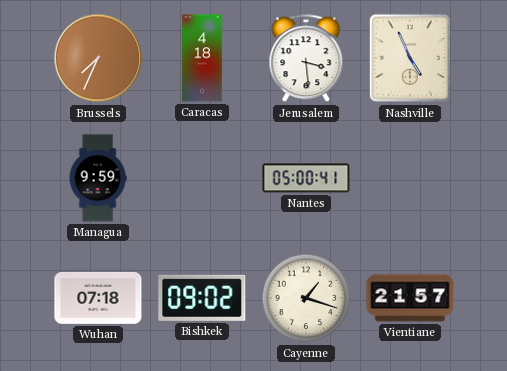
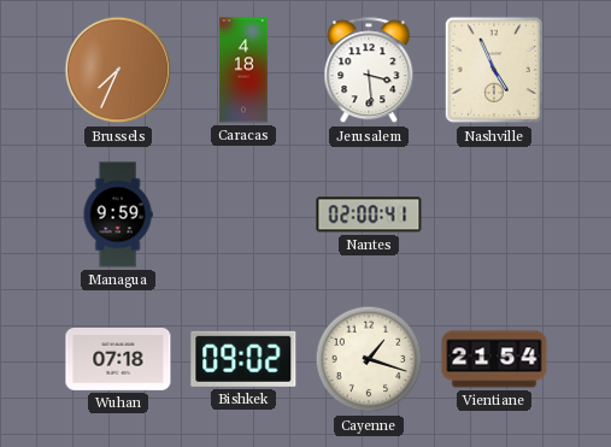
Nantes: 05:00 -> 02:00 (369, 214)
Vientiane: 21:57 -> 21:54 (494, 359)
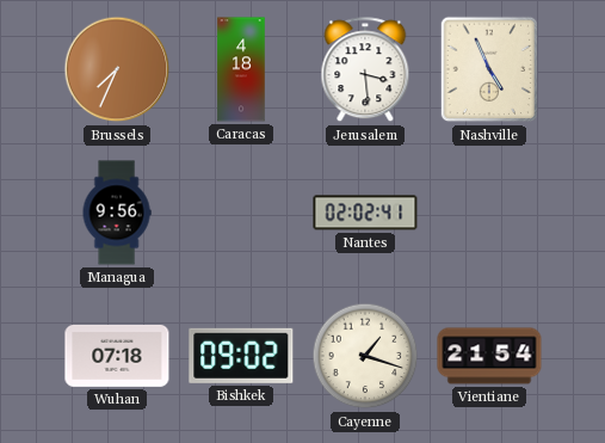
Managua: 9:59 -> 9:56 (117, 213)
Nantes: 02:00 -> 02:02 (365, 213)
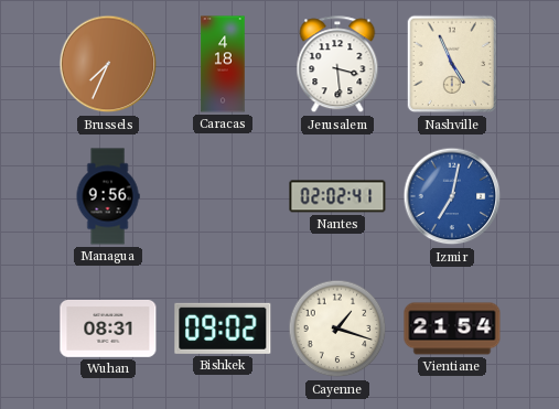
Izmir: none -> 7:02 (452, 196)
Wuhan: 07:18 -> 08:31 (108, 329)
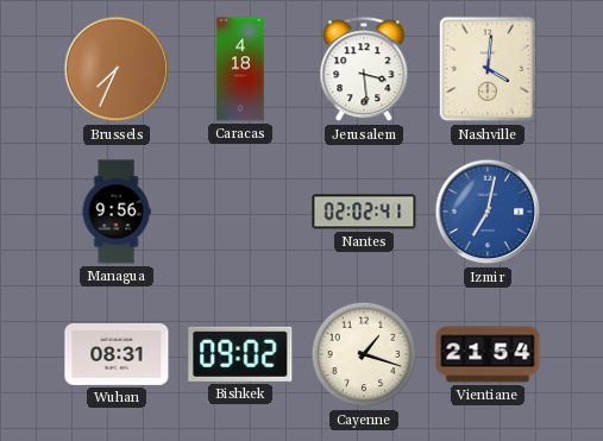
Nashville: 4:56 -> 4:01 (488, 69)
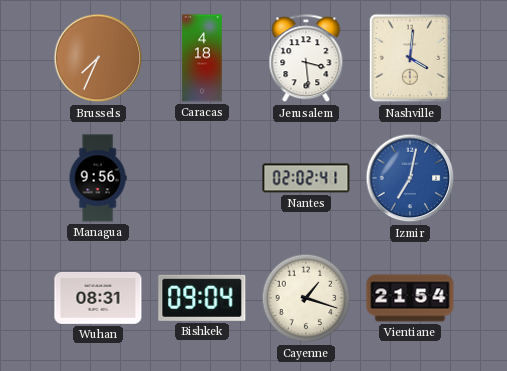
Bishkek: 09:02 -> 09:04 (202, 298)
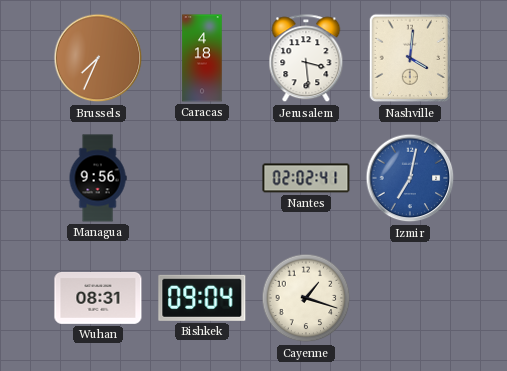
Vientiane: 21:54 -> none (410, 298)
